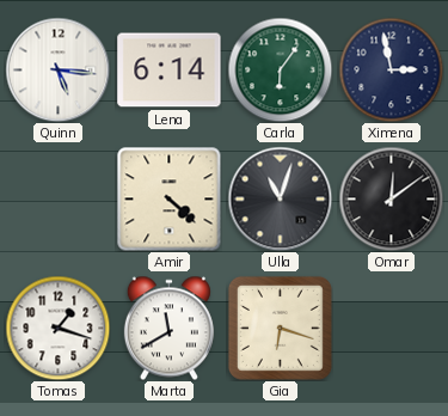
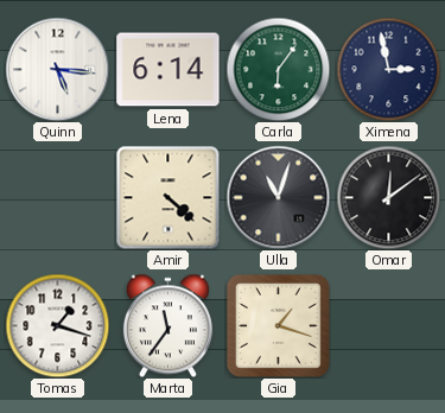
Marta: 11:40 -> 11:36 (167, 325)
Gia: 6:18 -> 1:18 (278, 325)
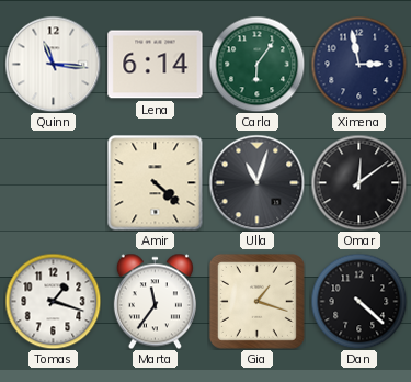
Quinn: 5:16 -> 11:16 (53, 64)
Dan: none -> 4:22 (358, 301)
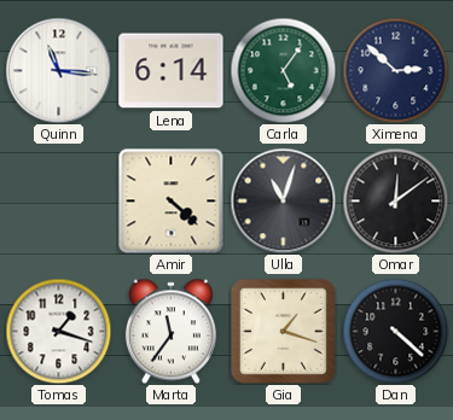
Carla: 6:06 -> 5:06 (283, 70)
Ximena: 2:58 -> 2:52 (395, 70)
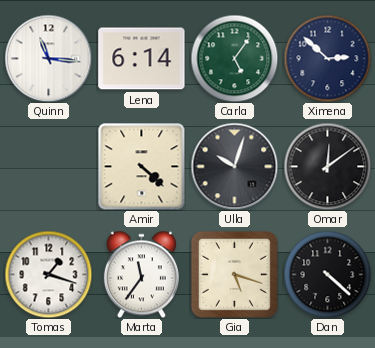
Ulla: 11:03 -> 10:03 (234, 166)
Gia: 1:18 -> 5:18 (234, 274)
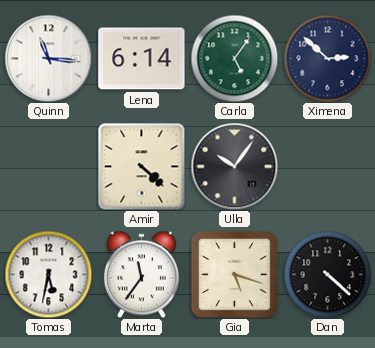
Ulla: 10:03 -> 10:06 (234, 166)
Omar: 12:09 -> none (327, 166)
Tomas: 1:18 -> 5:32 (48, 274)
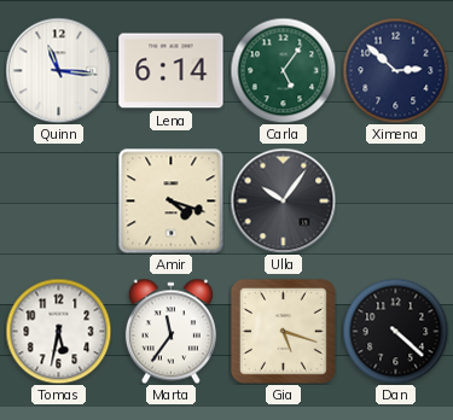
Amir: 4:22 -> 4:18 (170, 200)
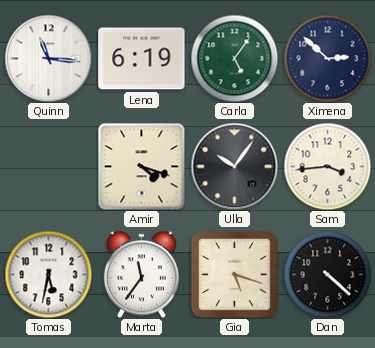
Lena: 6:14 -> 6:19 (142, 59)
Sam: none -> 3:44 (327, 166)
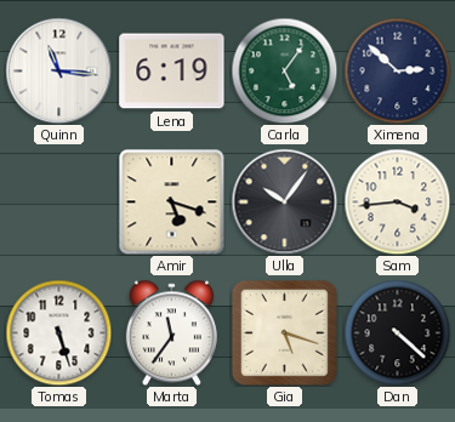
Amir: 4:18 -> 5:18 (171, 201)
Tomas: 5:32 -> 5:27 (58, 332)
